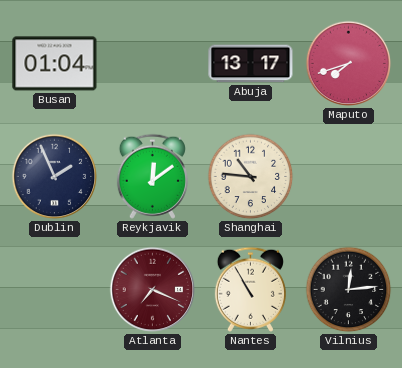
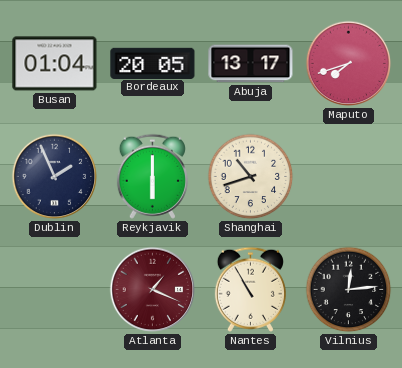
Bordeaux: none -> 20:05 (153, 63)
Reykjavik: 12:09 -> 6:00 (152, 176)
Shanghai: 10:46 -> 10:42 (251, 177)
Atlanta: 7:19 -> 1:19 (153, 290)
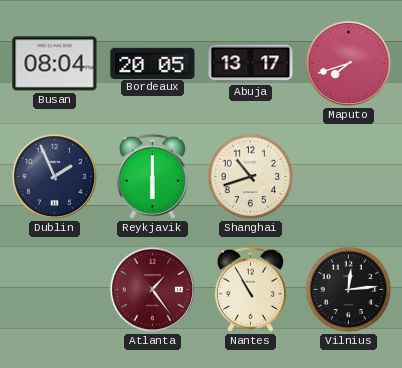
Busan: 01:04 -> 08:04 (55, 64)
Atlanta: 1:19 -> 1:24 (153, 290)
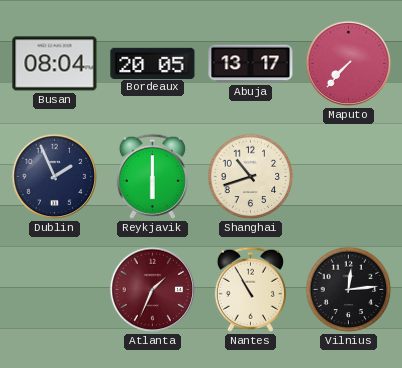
Maputo: 7:42 -> 7:37 (349, 64)
Atlanta: 1:24 -> 1:34 (153, 290)
